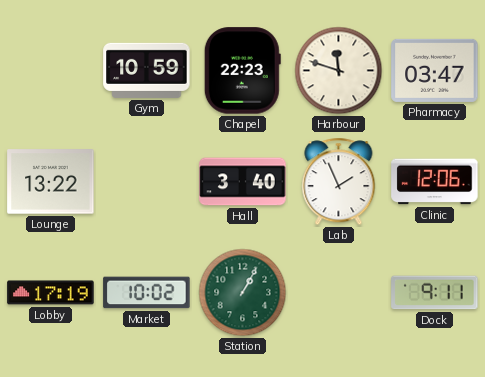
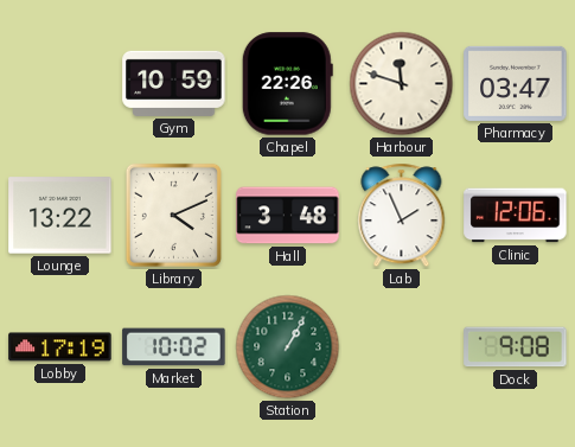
Chapel: 22:23 -> 22:26 (287, 84)
Library: none -> 4:11 (173, 215)
Hall: 3:40 -> 3:48 (288, 216)
Dock: 9:11 -> 9:08 (516, 347)
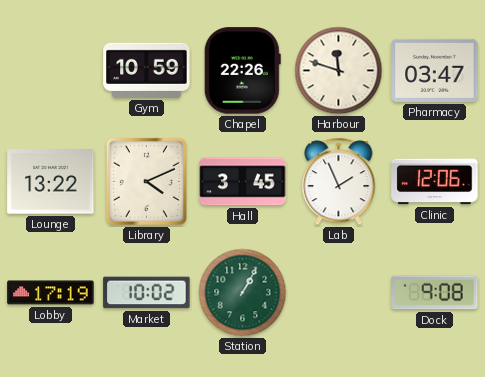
Hall: 3:48 -> 3:45 (243, 182)
